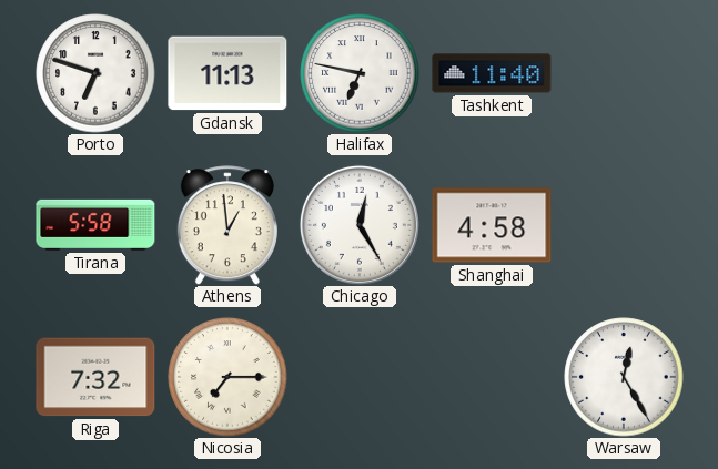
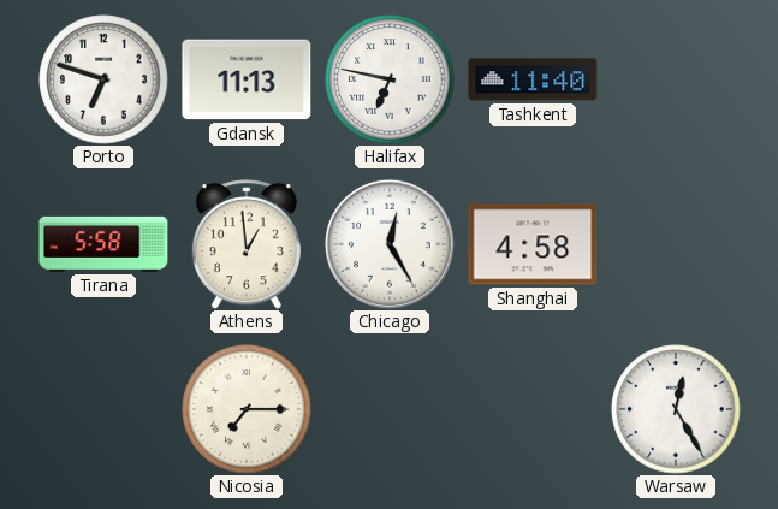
Riga: 7:32 -> none (95, 377)
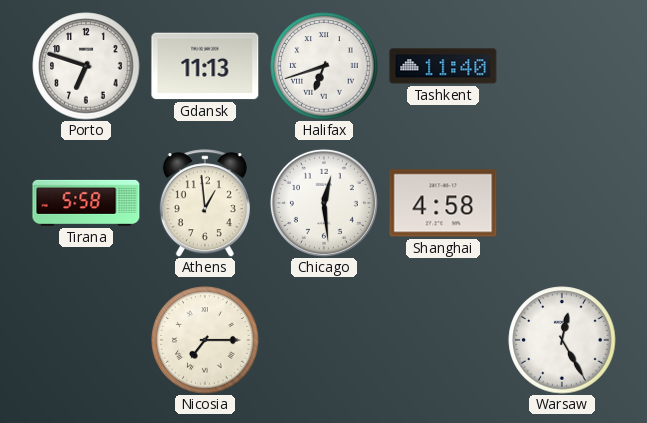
Halifax: 6:47 -> 6:42 (324, 66)
Chicago: 12:25 -> 12:29 (324, 203)
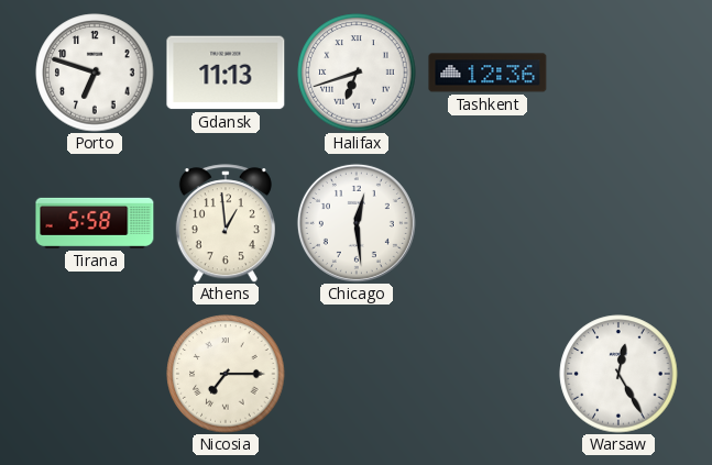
Tashkent: 11:40 -> 12:36 (488, 73)
Shanghai: 4:58 -> none (443, 203)
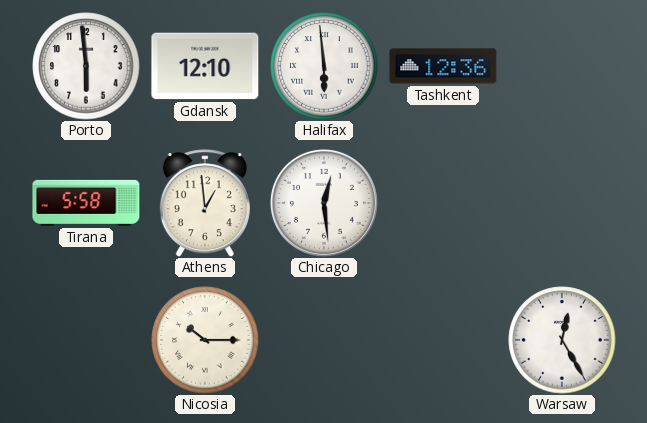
Porto: 6:48 -> 5:59 (86, 66)
Gdansk: 11:13 -> 12:10 (205, 66)
Halifax: 6:42 -> 5:59 (324, 66)
Nicosia: 7:15 -> 10:15 (205, 340)
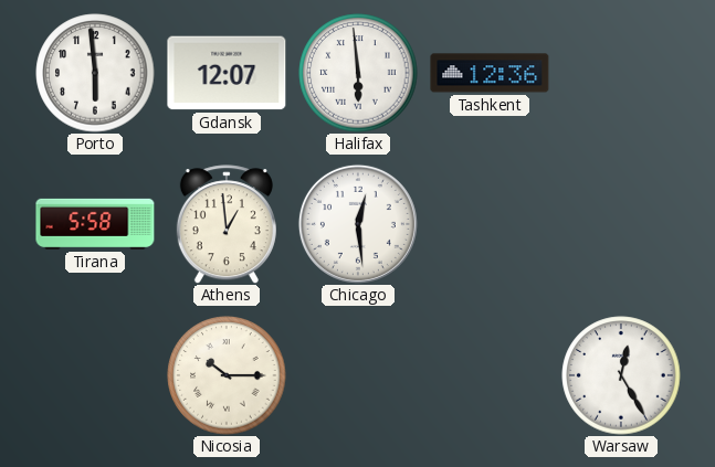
Gdansk: 12:10 -> 12:07 (227, 73)
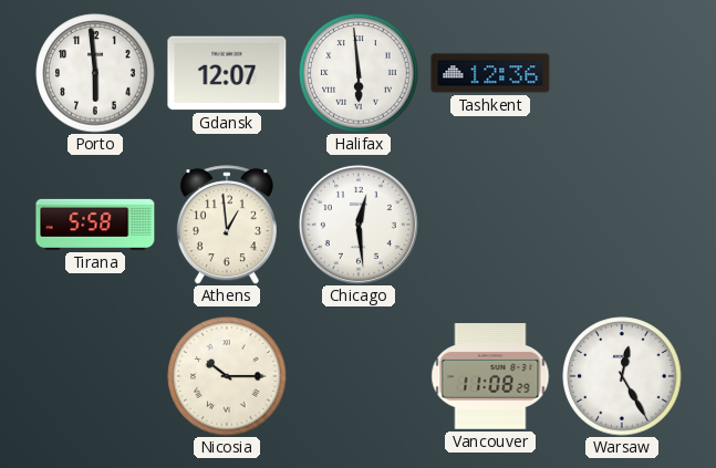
Vancouver: none -> 11:08 (490, 376)
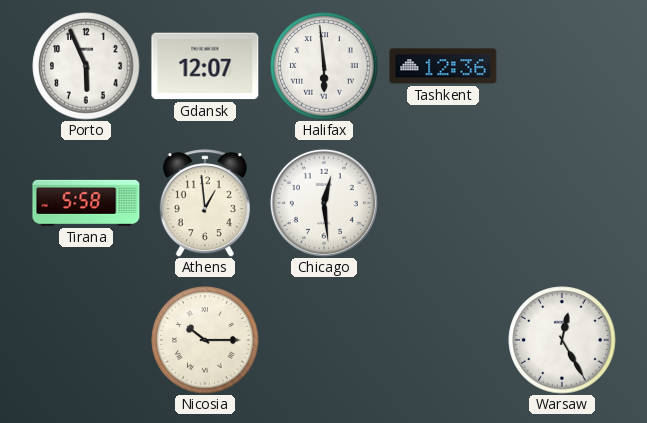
Porto: 5:59 -> 5:56 (86, 66)
Vancouver: 11:08 -> none (490, 376)
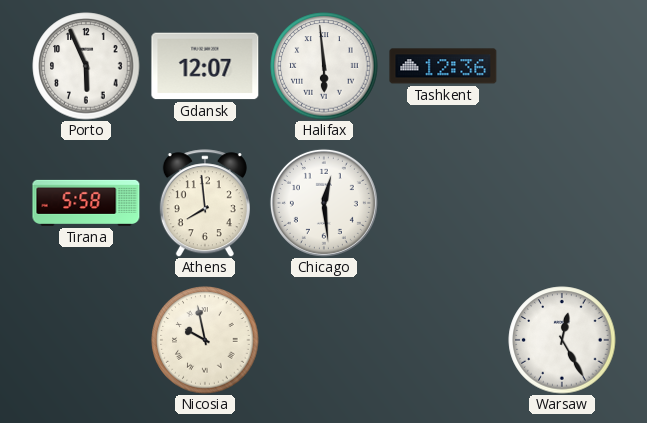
Athens: 12:59 -> 7:59 (205, 203)
Nicosia: 10:15 -> 9:58 (205, 340)
